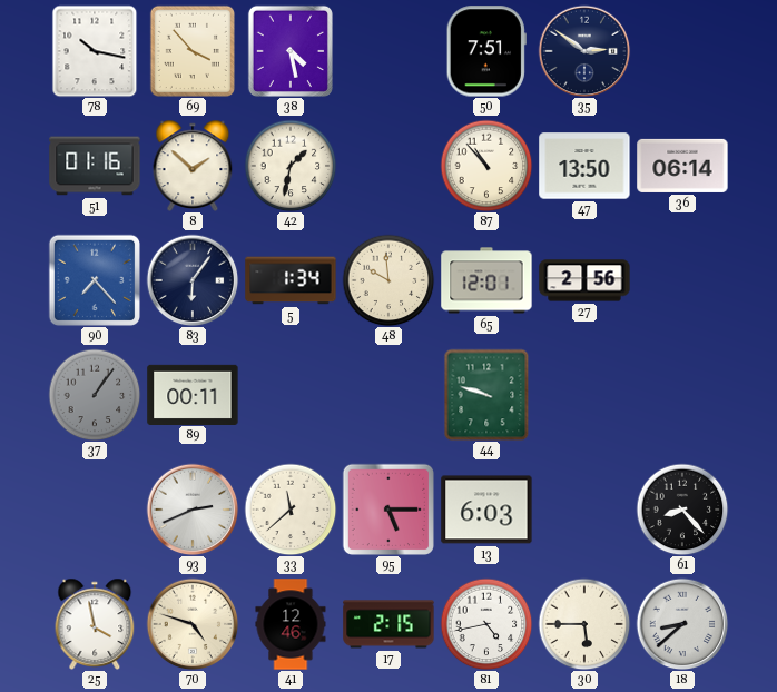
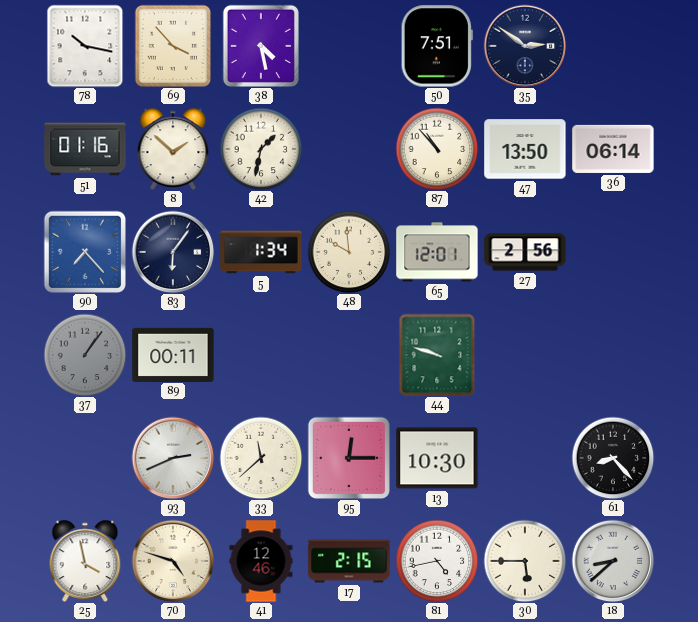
95: 5:15 -> 12:15 (348, 457)
13: 6:03 -> 10:30 (437, 458)
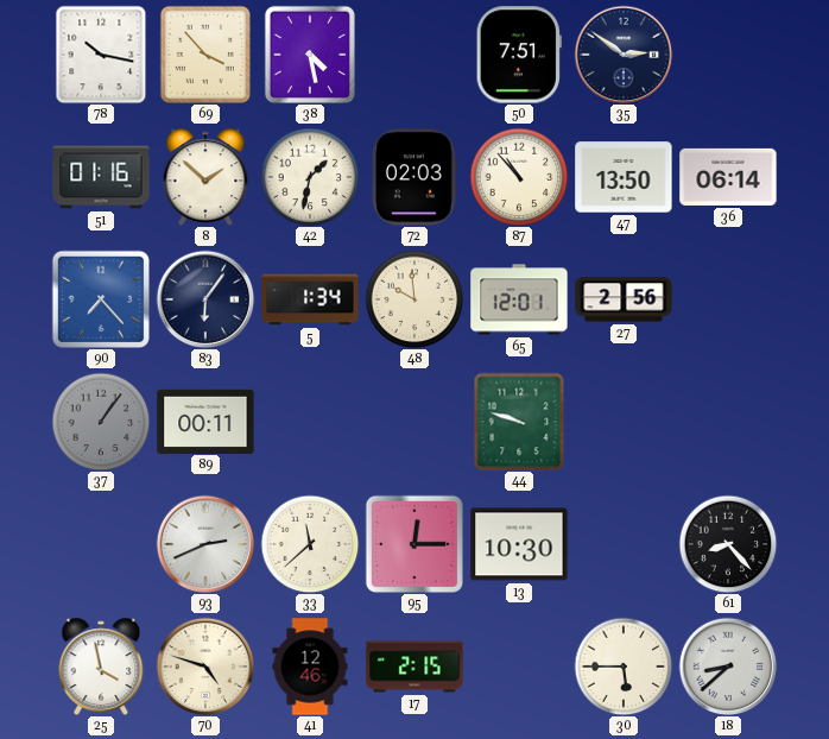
72: none -> 02:03 (414, 177)
81: 4:43 -> none (437, 561)
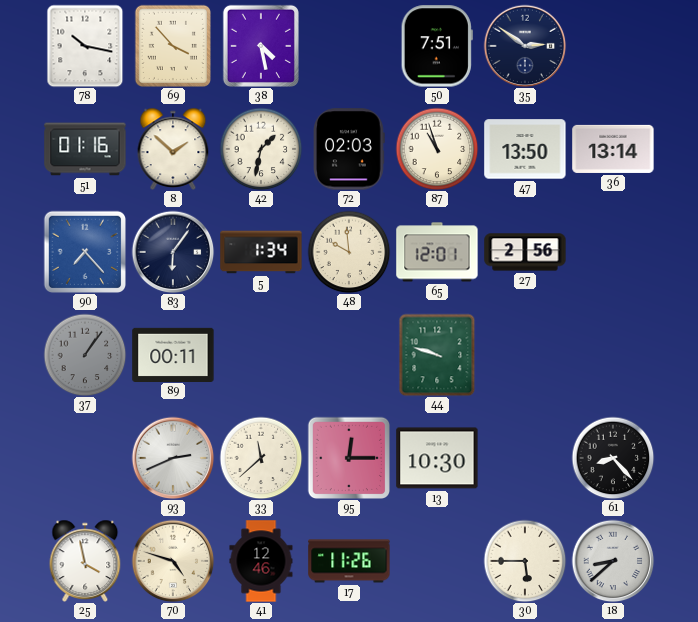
87: 10:53 -> 10:57 (437, 149)
36: 06:14 -> 13:14 (613, 149)
17: 2:15 -> 11:26 (349, 561)
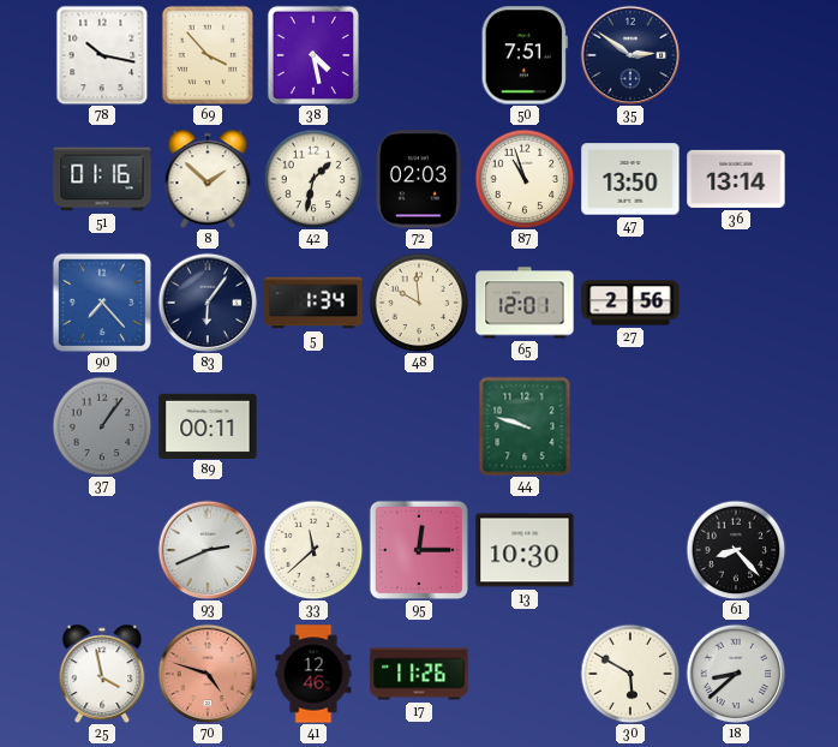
70 dial: cream -> salmon (208, 674)
30: 5:45 -> 5:50 (630, 674)
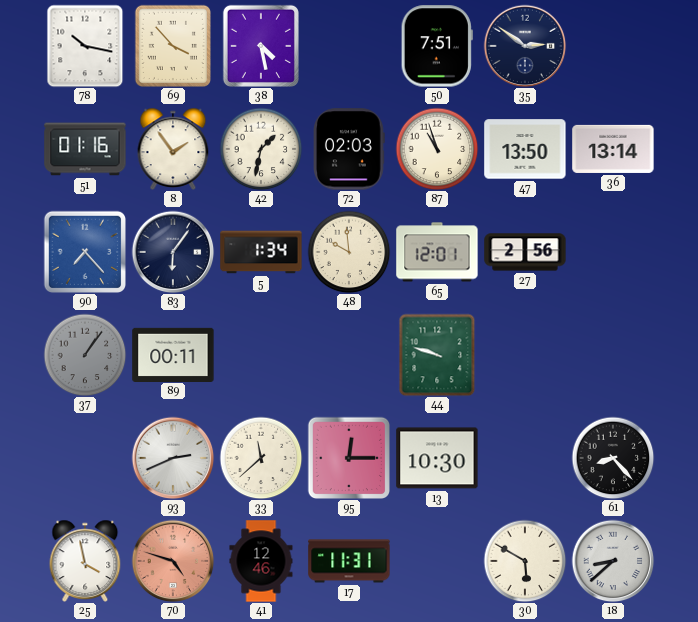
8: 1:52 -> 1:54 (173, 148)
17: 11:26 -> 11:31 (349, 561)
